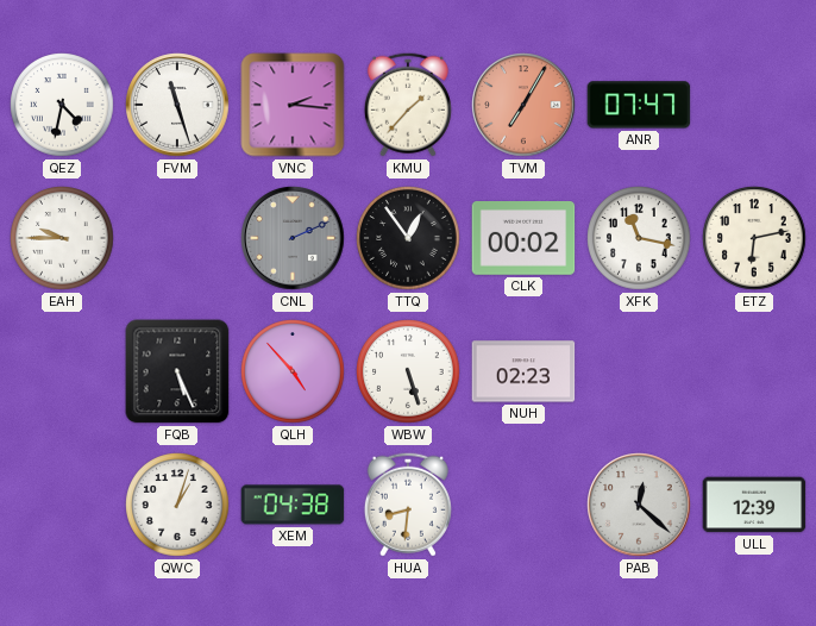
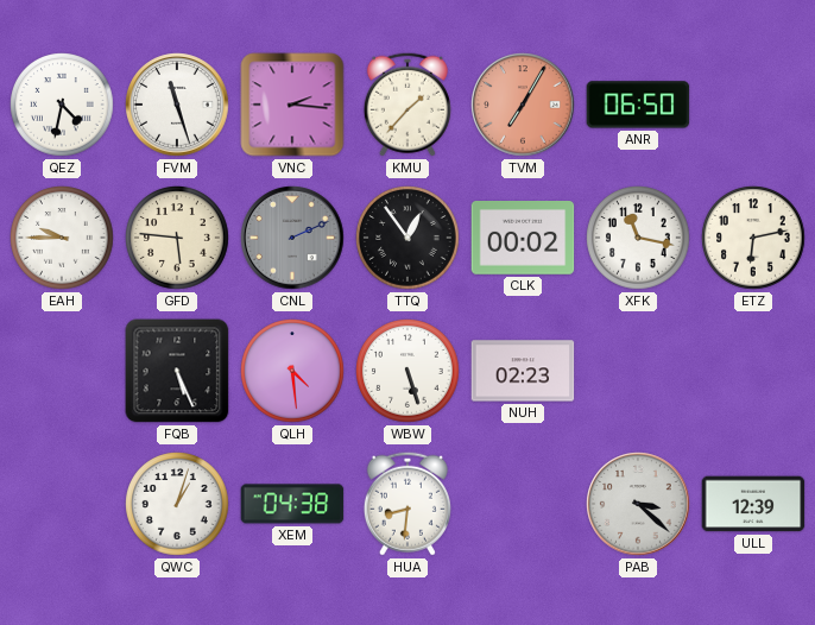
ANR: 07:47 -> 06:50 (638, 105)
GFD: none -> 5:46 (177, 238)
QLH: 4:53 -> 4:29 (292, 371)
PAB: 12:22 -> 3:22 (638, 504)
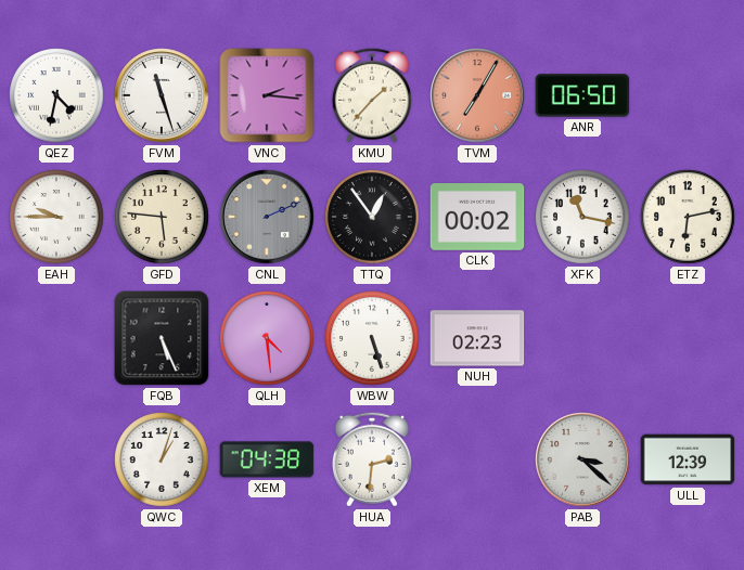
HUA: 8:31 -> 2:31 (372, 459)
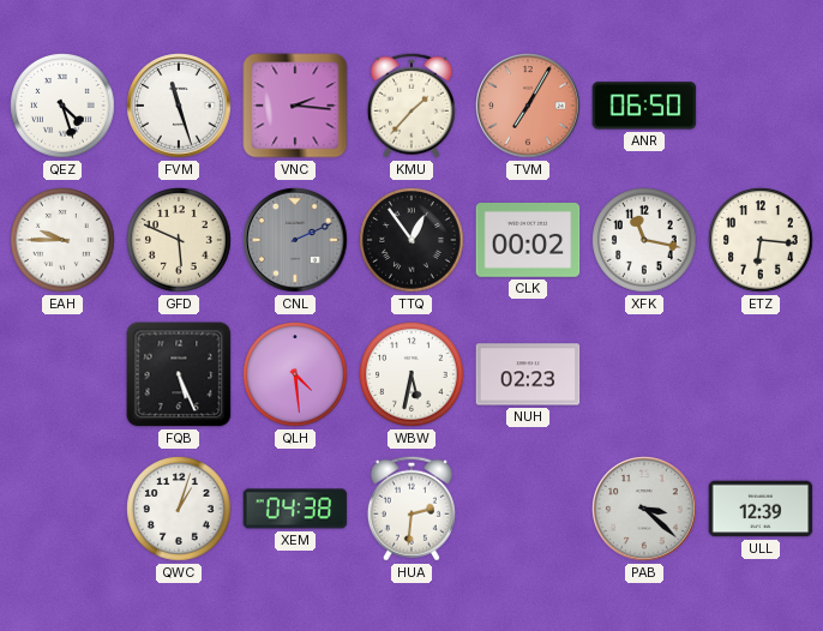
QEZ: 4:32 -> 4:27 (62, 106)
GFD: 5:46 -> 5:49 (179, 240)
ETZ: 6:13 -> 6:16 (761, 240)
WBW: 5:27 -> 5:32 (411, 374)
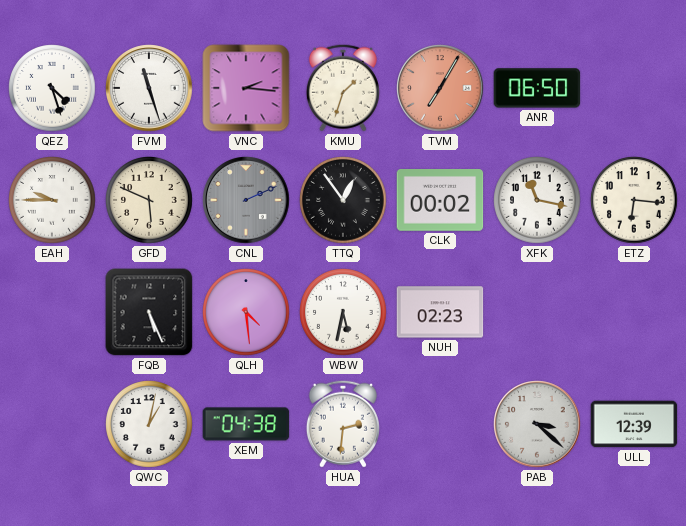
KMU: 1:37 -> 1:33 (343, 88)
QWC: 1:03 -> 1:02 (149, 424)
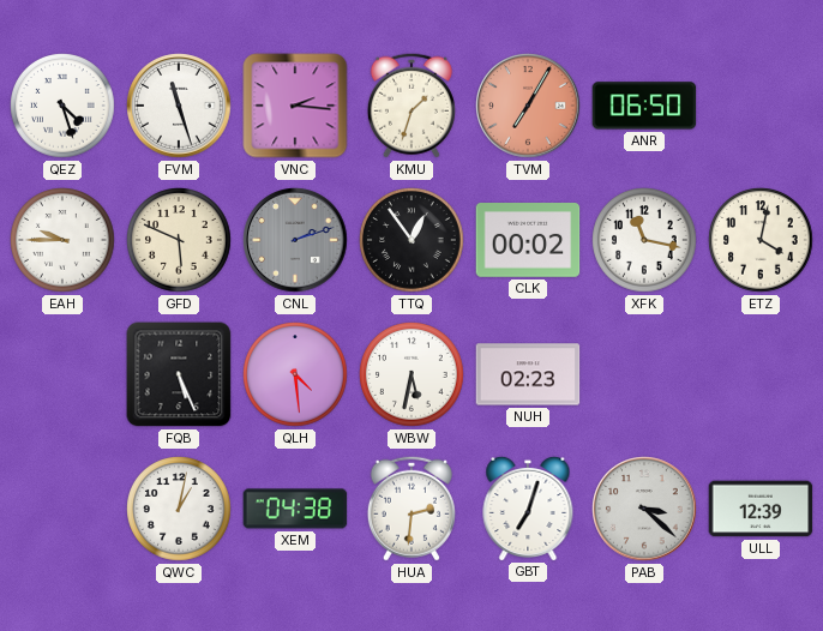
CNL: 2:11 -> 2:12 (295, 240)
ETZ: 6:16 -> 4:02 (761, 240)
GBT: none -> 7:03 (528, 507)
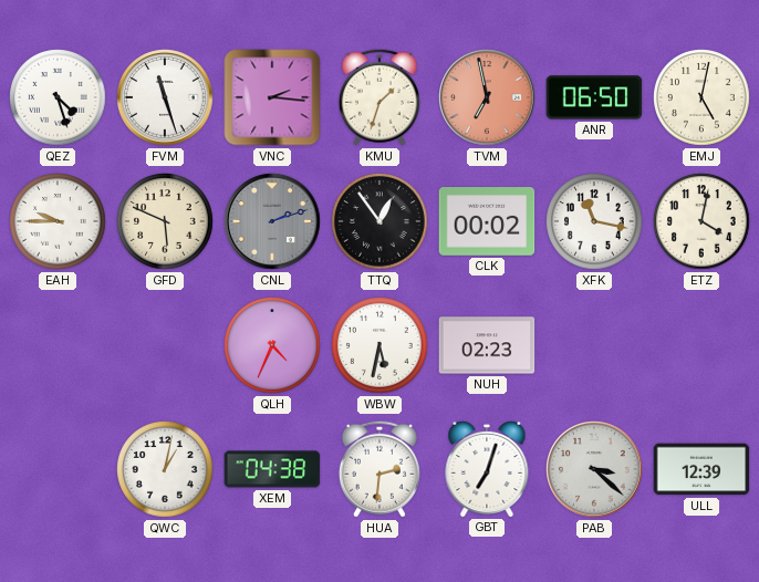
TVM: 7:05 -> 6:58 (487, 97)
EMJ: none -> 5:02 (701, 97)
FQB: 5:26 -> none (179, 374)
QLH: 4:29 -> 4:34 (272, 345)
